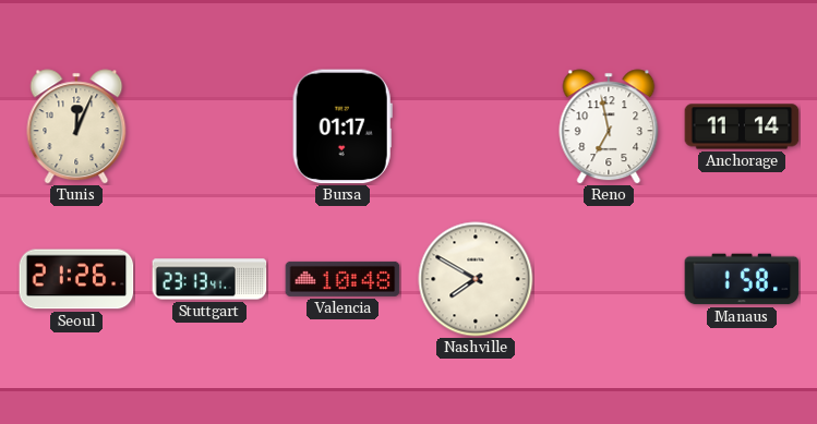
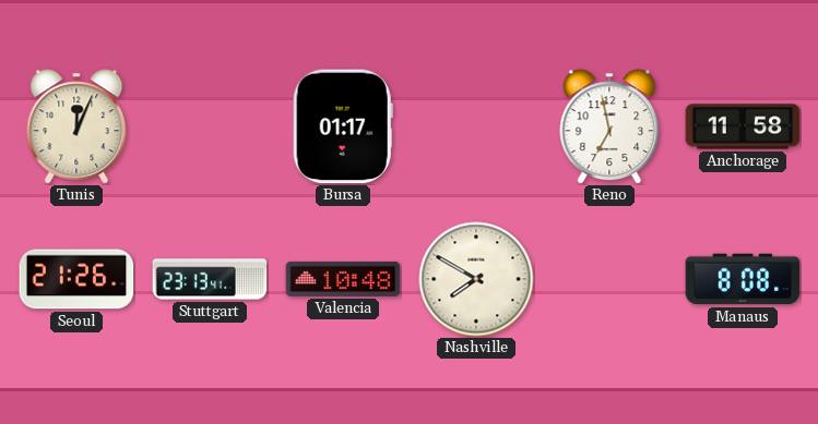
Anchorage: 11:14 -> 11:58 (743, 126)
Manaus: 1:58 -> 8:08 (743, 279)
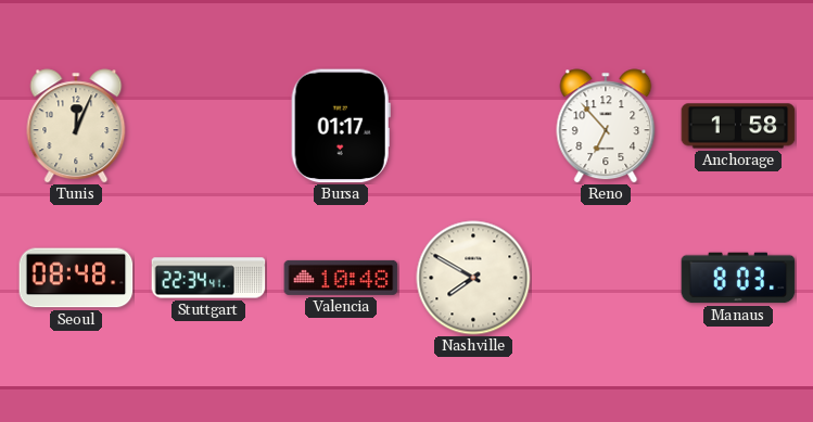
Reno: 6:58 -> 6:53 (606, 126)
Anchorage: 11:58 -> 1:58 (738, 126)
Seoul: 21:26 -> 08:48 (76, 278)
Stuttgart: 23:13 -> 22:34 (208, 278)
Manaus: 8:08 -> 8:03 (738, 278)
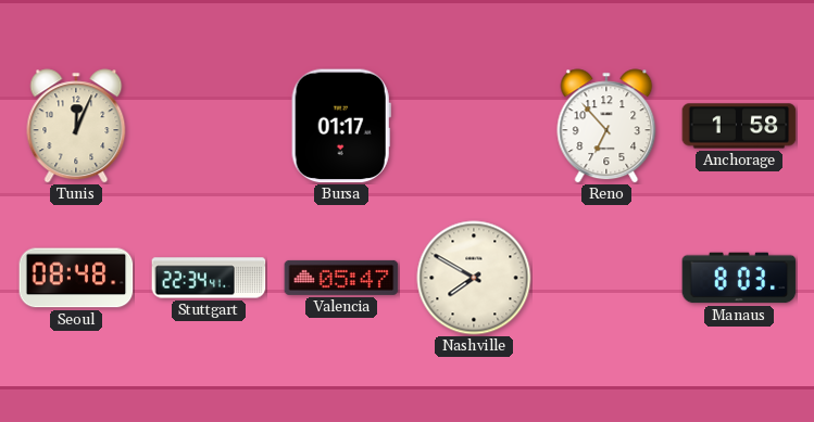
Valencia: 10:48 -> 05:47 (341, 278)
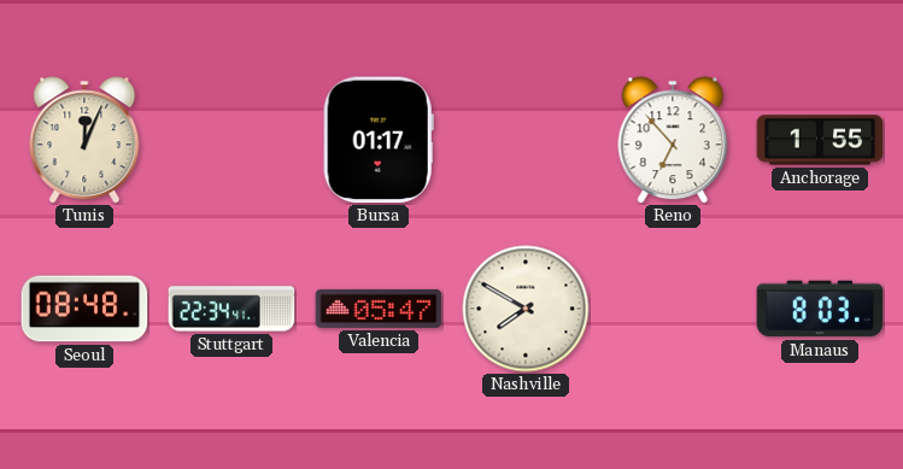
Anchorage: 1:58 -> 1:55 (820, 140)
